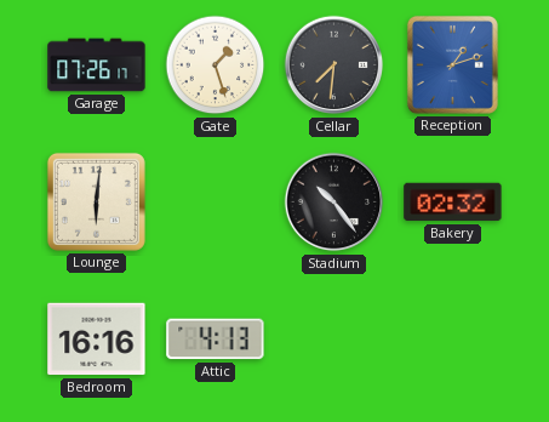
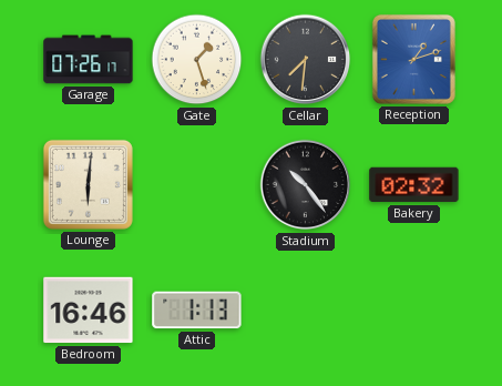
Bedroom: 16:16 -> 16:46 (89, 311)
Attic: 4:13 -> 1:13 (197, 311)
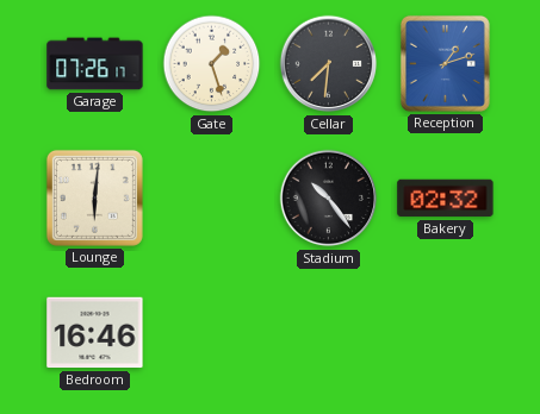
Attic: 1:13 -> none (197, 311)
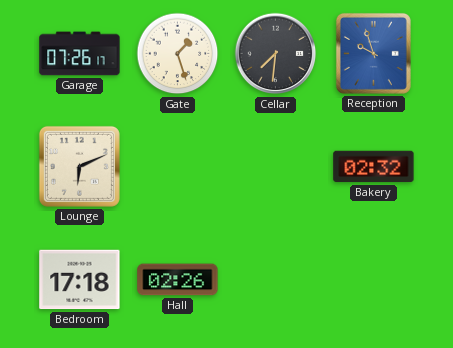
Reception: 1:12 -> 9:57 (373, 53)
Lounge: 6:01 -> 6:11 (79, 166)
Stadium: 10:24 -> none (329, 199)
Bedroom: 16:46 -> 17:18 (80, 280)
Hall: none -> 02:26 (178, 280)
